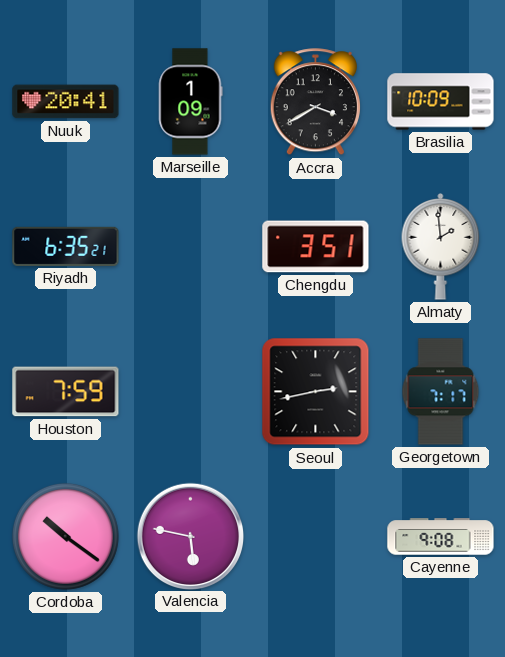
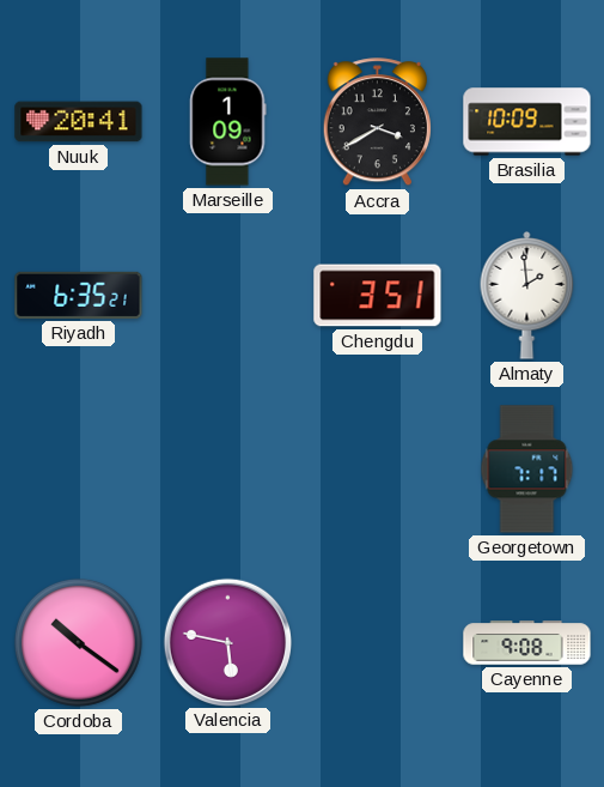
Houston: 7:59 -> none (66, 392)
Seoul: 2:43 -> none (316, 392)
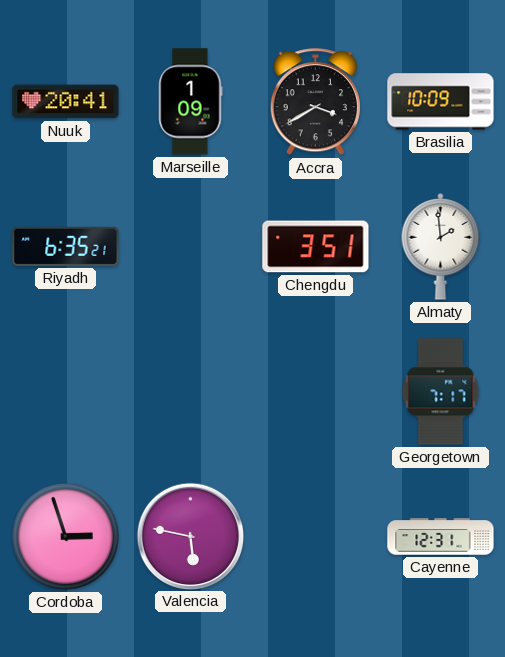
Cordoba: 10:21 -> 2:57 (65, 536)
Cayenne: 9:08 -> 12:31 (441, 537)
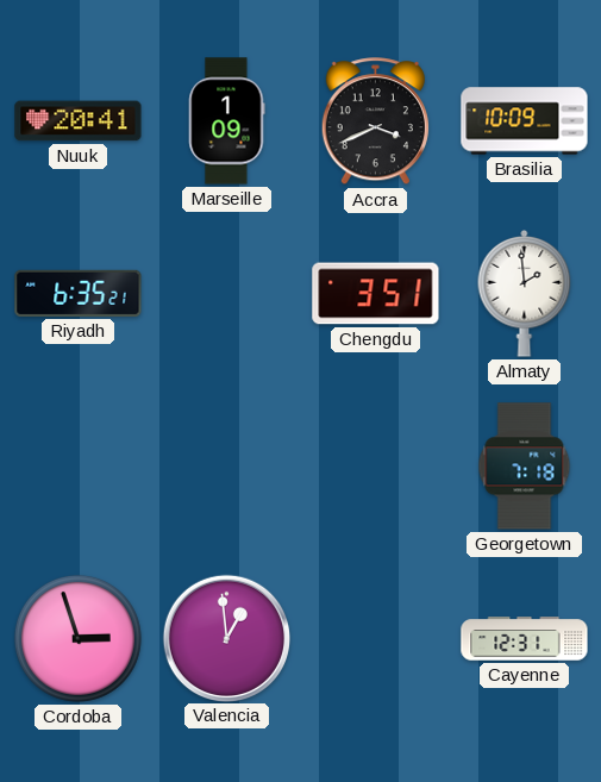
Accra: 3:40 -> 3:41 (375, 121)
Georgetown: 7:17 -> 7:18 (525, 467)
Valencia: 5:47 -> 12:59 (226, 638)
